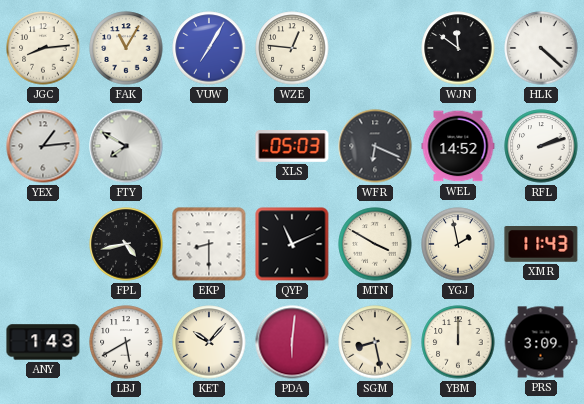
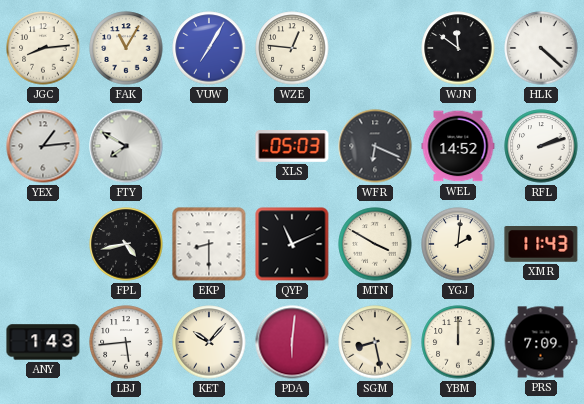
YGJ: 1:58 -> 2:01 (458, 244)
LBJ: 5:40 -> 5:44 (126, 342)
PRS: 3:09 -> 7:09 (541, 342)
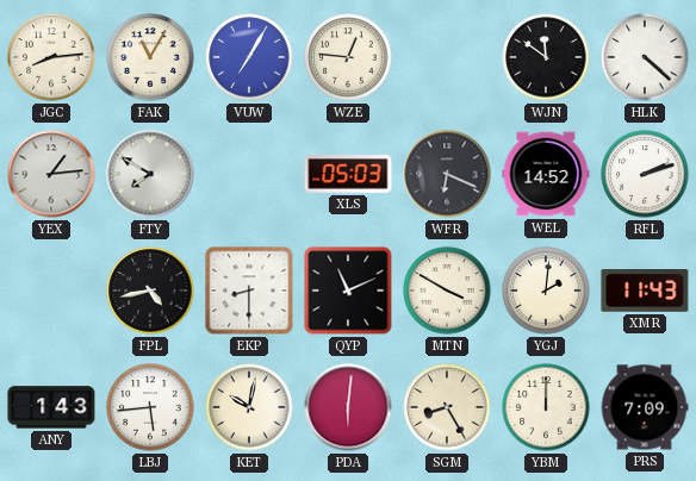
KET: 10:07 -> 10:02 (249, 407)
SGM: 8:28 -> 8:25 (447, 407)
